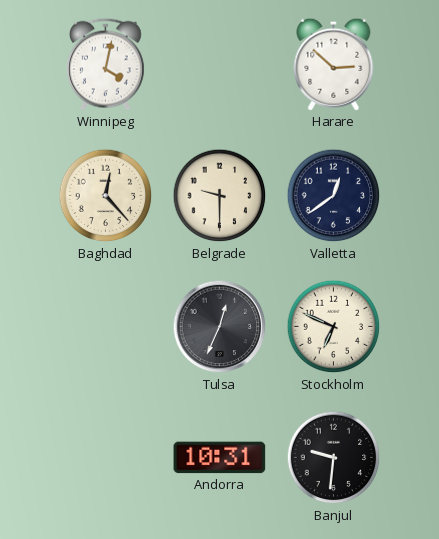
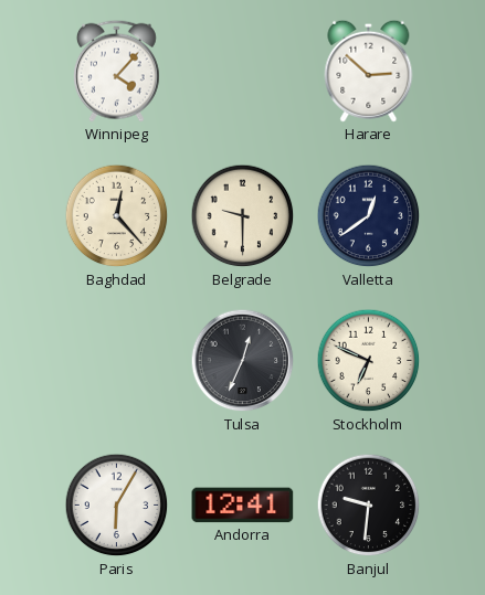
Winnipeg: 4:02 -> 4:07 (117, 71)
Paris: none -> 6:05 (117, 506)
Andorra: 10:31 -> 12:41 (243, 506)
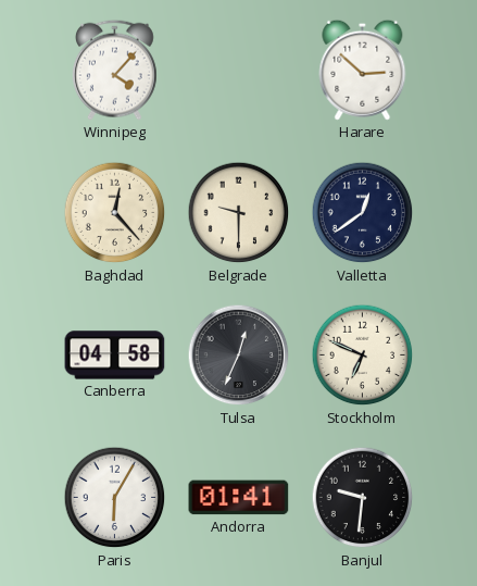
Canberra: none -> 04:58 (115, 356)
Andorra: 12:41 -> 01:41 (239, 498)
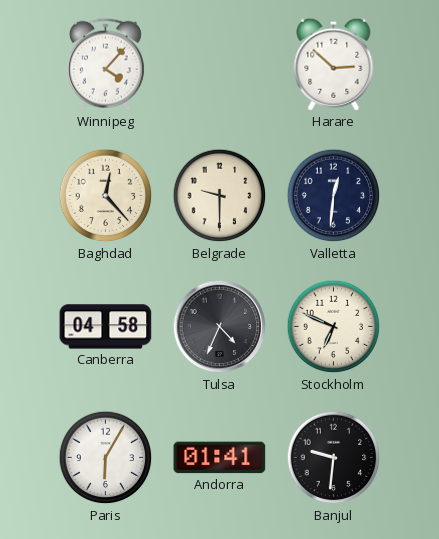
Valletta: 12:39 -> 12:31 (334, 196)
Tulsa: 12:34 -> 4:34 (220, 327)
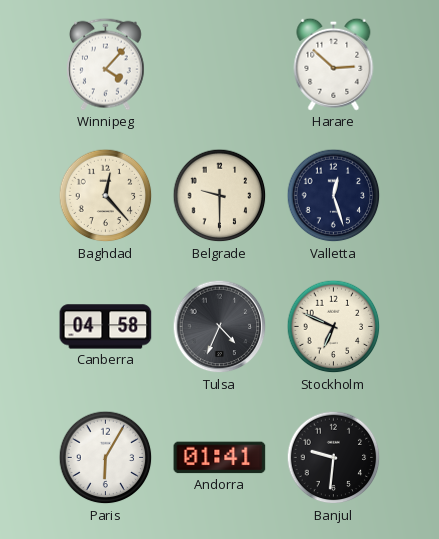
Valletta: 12:31 -> 12:27 (334, 196)
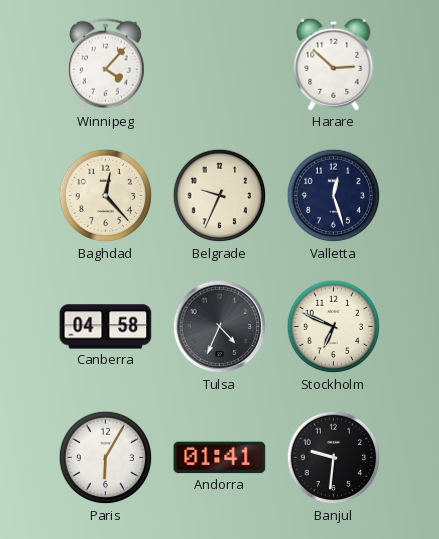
Belgrade: 9:30 -> 9:34 (220, 196)
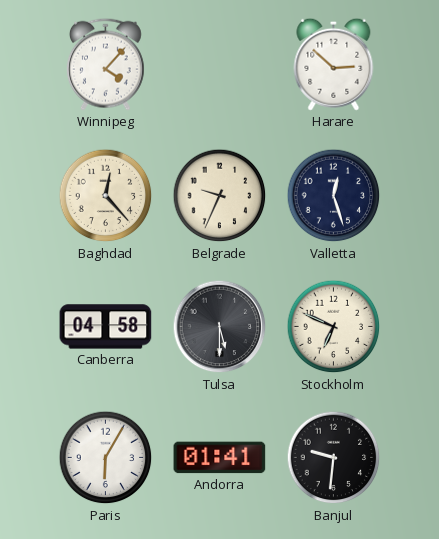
Tulsa: 4:34 -> 5:30 (220, 327)
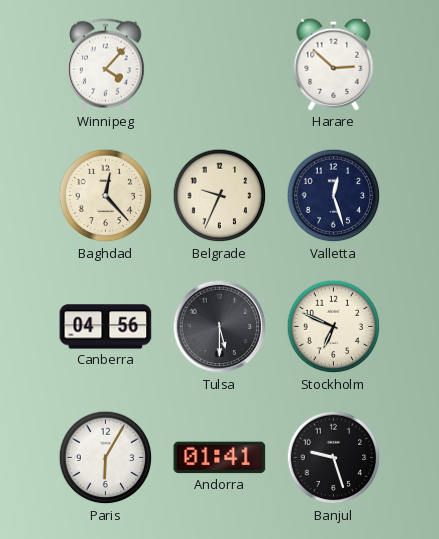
Canberra: 04:58 -> 04:56 (106, 327)
Banjul: 9:31 -> 9:27 (334, 458)
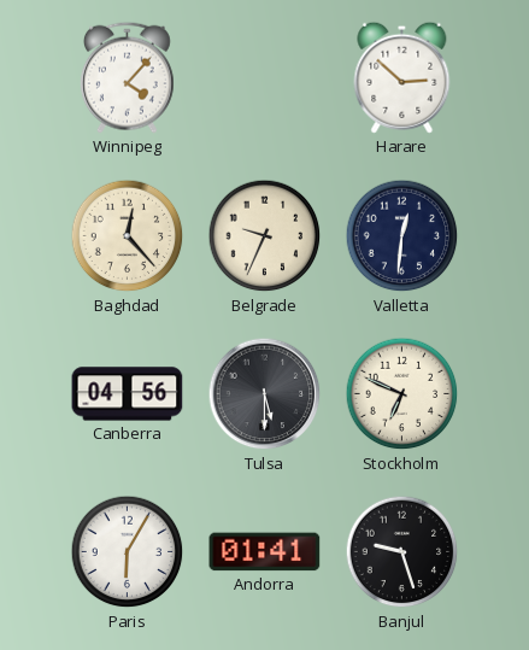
Valletta: 12:27 -> 12:31 (402, 236)
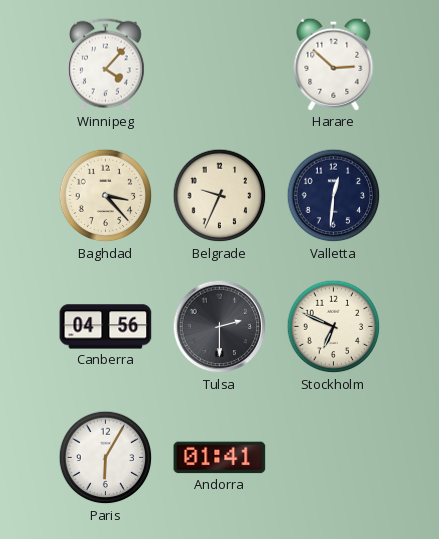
Baghdad: 12:23 -> 3:23 (106, 196)
Tulsa: 5:30 -> 2:30 (220, 327)
Banjul: 9:27 -> none (402, 552)
